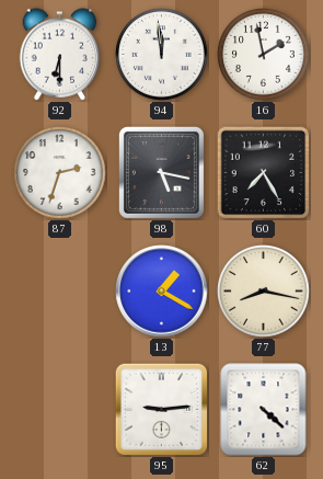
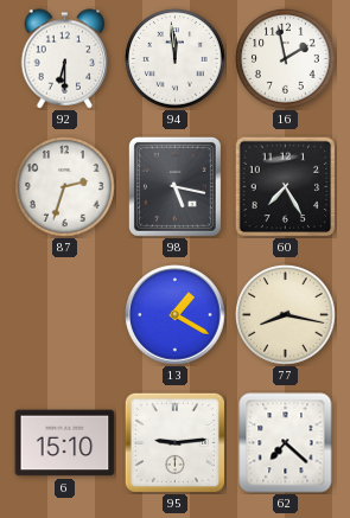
6: none -> 15:10 (65, 443)
62: 4:22 -> 7:22 (286, 443)
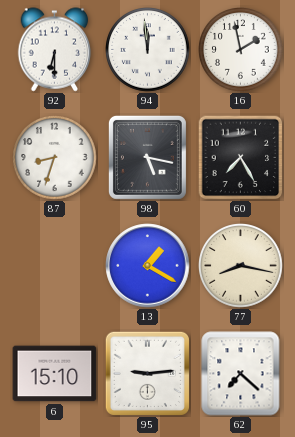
87: 2:33 -> 8:33 (55, 158)
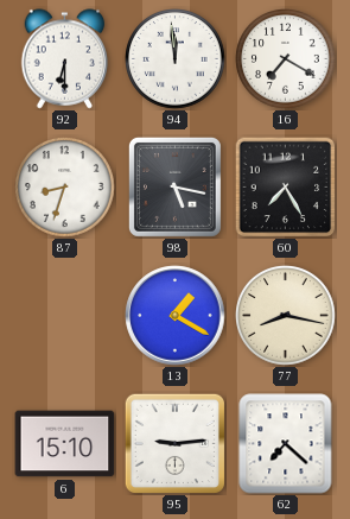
16: 1:58 -> 7:20 (286, 59)
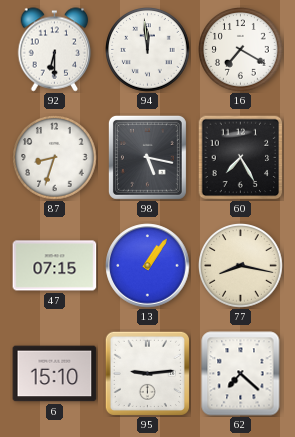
47: none -> 07:15 (55, 266)
13: 1:20 -> 1:06 (148, 266)
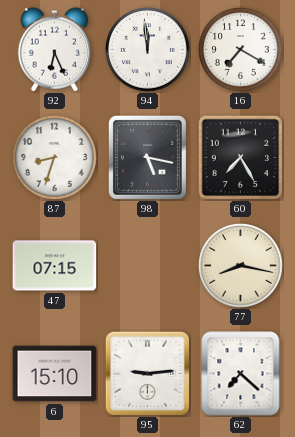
92: 6:30 -> 6:26 (55, 50)
13: 1:06 -> none (148, 266)
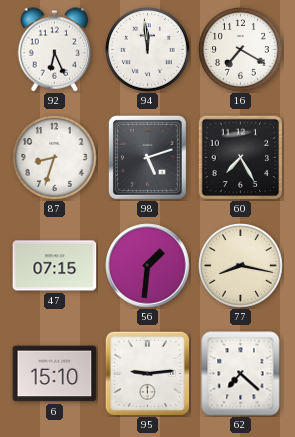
98: 5:17 -> 5:12 (147, 157)
56: none -> 1:31 (148, 266)
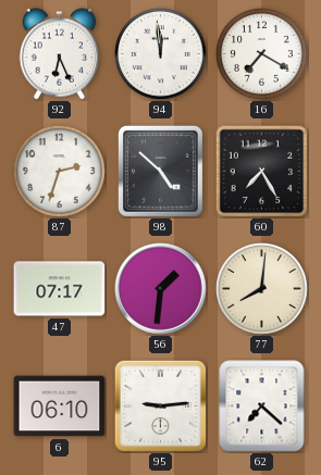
87: 8:33 -> 2:33 (60, 172)
98: 5:12 -> 4:52 (160, 171)
47: 07:15 -> 07:17 (60, 289)
77: 8:17 -> 8:01 (262, 289)
6: 15:10 -> 06:10 (60, 407)
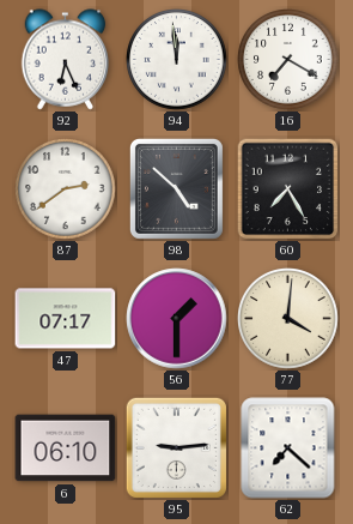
87: 2:33 -> 2:39 (66, 189)
56: 1:31 -> 1:30 (177, 319)
77: 8:01 -> 4:01 (288, 319)
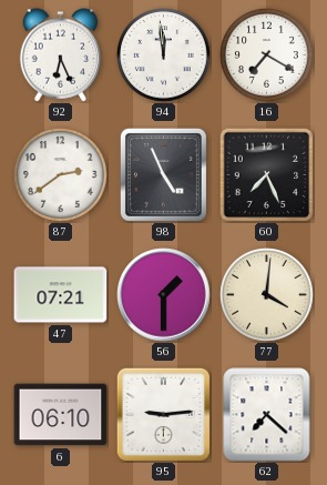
98: 4:52 -> 4:56 (163, 174)
60: 7:25 -> 7:26 (266, 174)
47: 07:17 -> 07:21 (61, 295)
